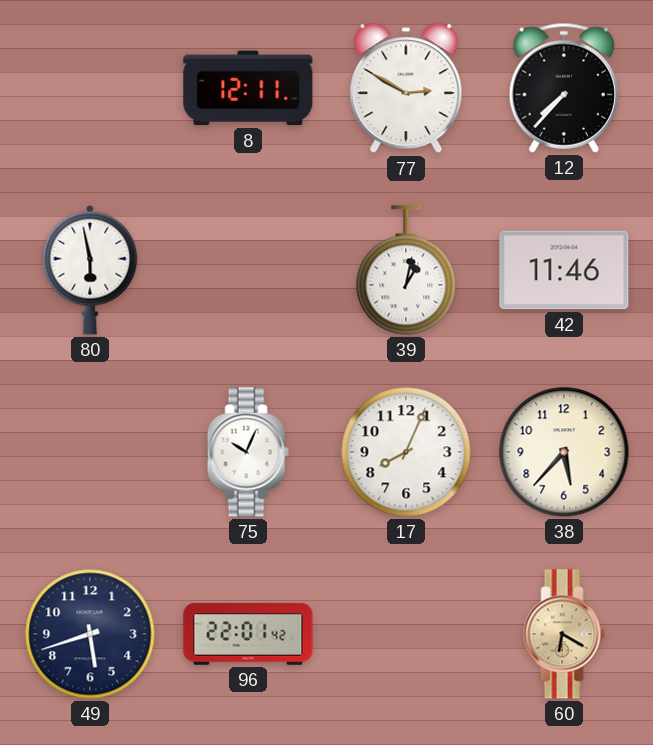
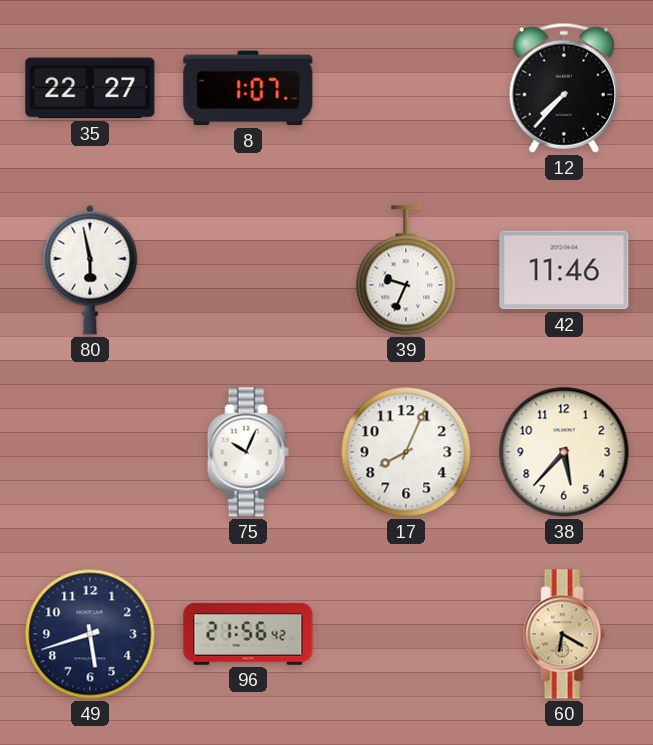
35: none -> 22:27 (90, 88)
8: 12:11 -> 1:07 (248, 88)
77: 2:50 -> none (406, 89)
39: 1:02 -> 9:34 (406, 270)
96: 22:01 -> 21:56 (248, 634)
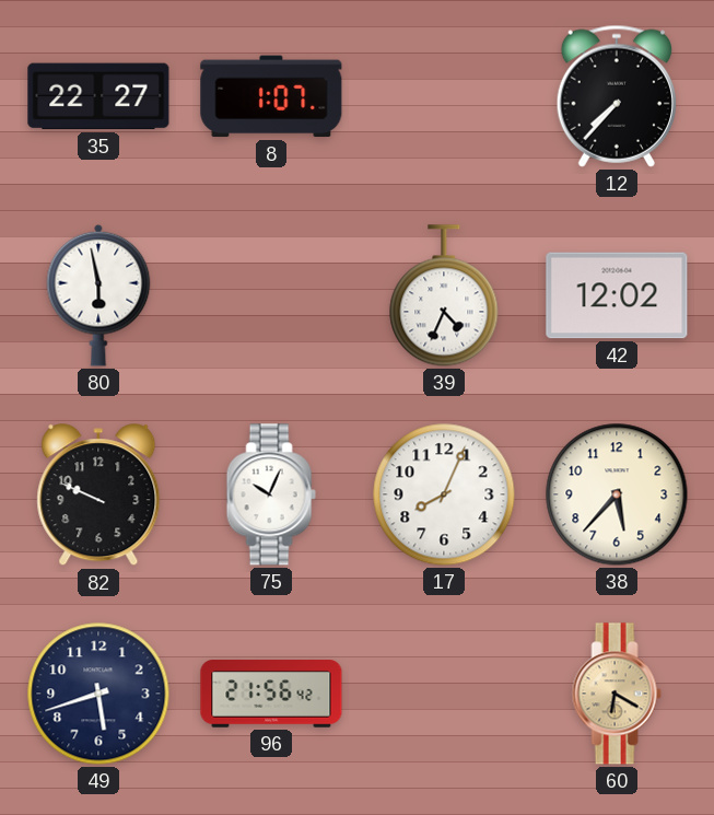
39: 9:34 -> 4:34 (444, 295)
42: 11:46 -> 12:02 (617, 295)
82: none -> 9:49 (98, 496)
